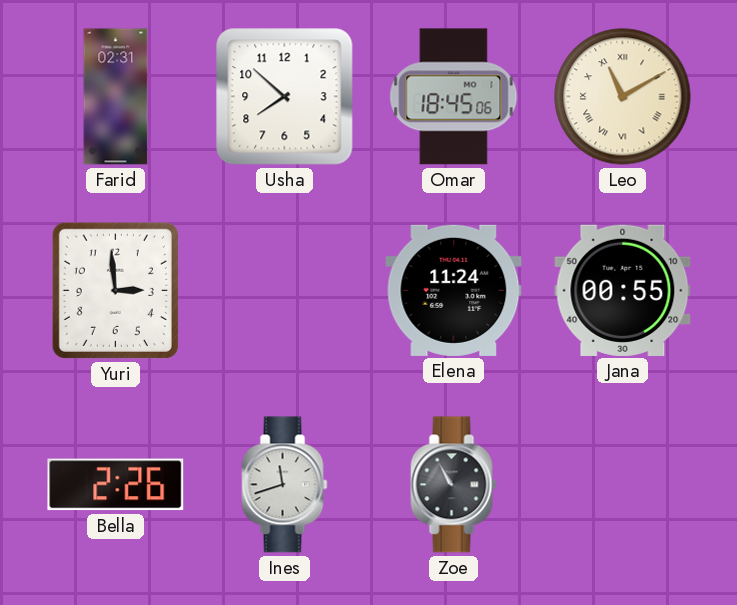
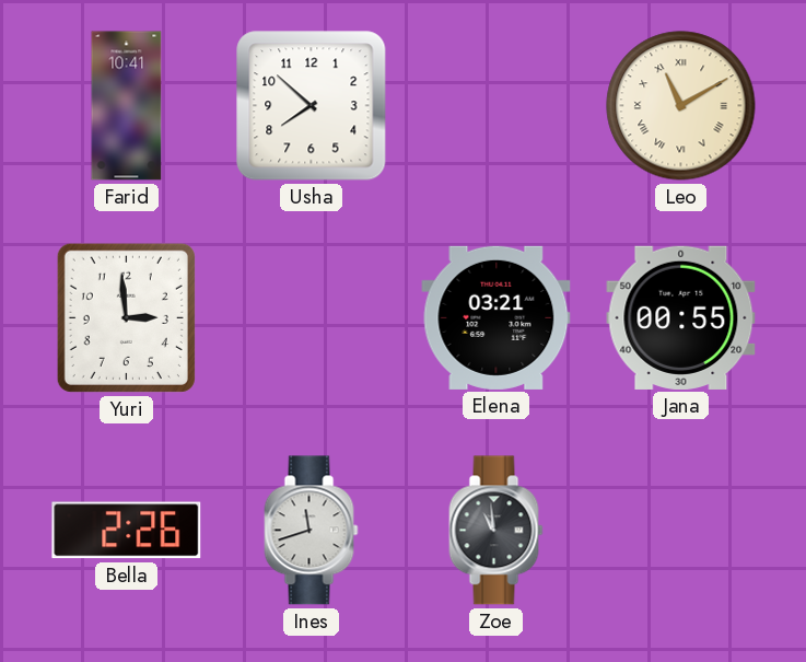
Farid: 02:31 -> 10:41 (127, 106)
Omar: 18:45 -> none (454, 97)
Elena: 11:24 -> 03:21 (497, 317)
Zoe: 10:55 -> 10:59 (497, 531)
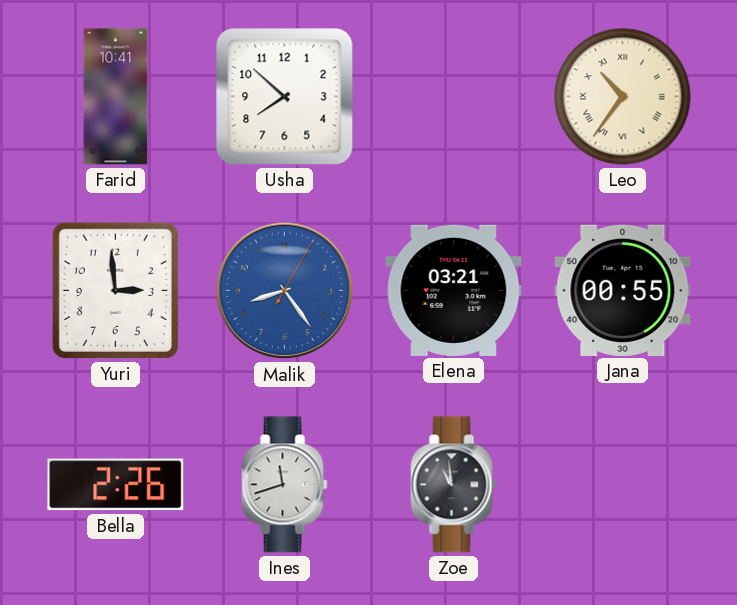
Leo: 11:10 -> 10:36 (623, 97)
Malik: none -> 8:24 (285, 291)
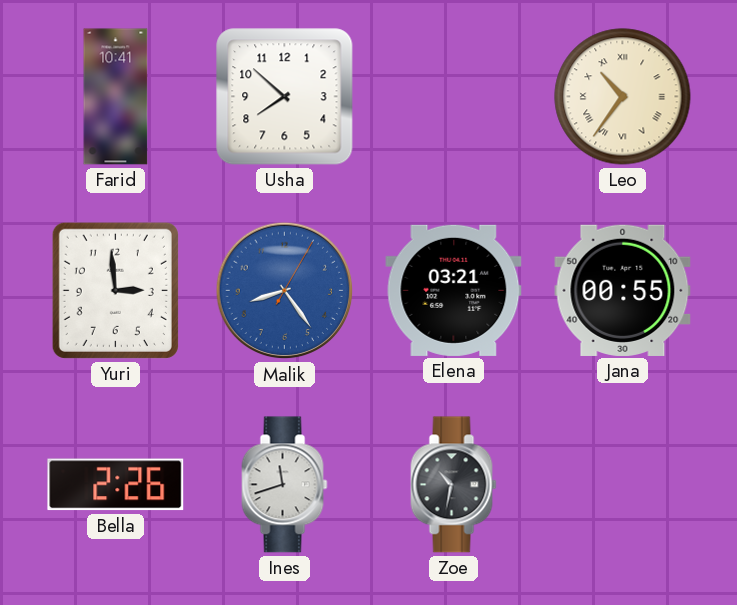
Zoe: 10:59 -> 10:32 (454, 485)
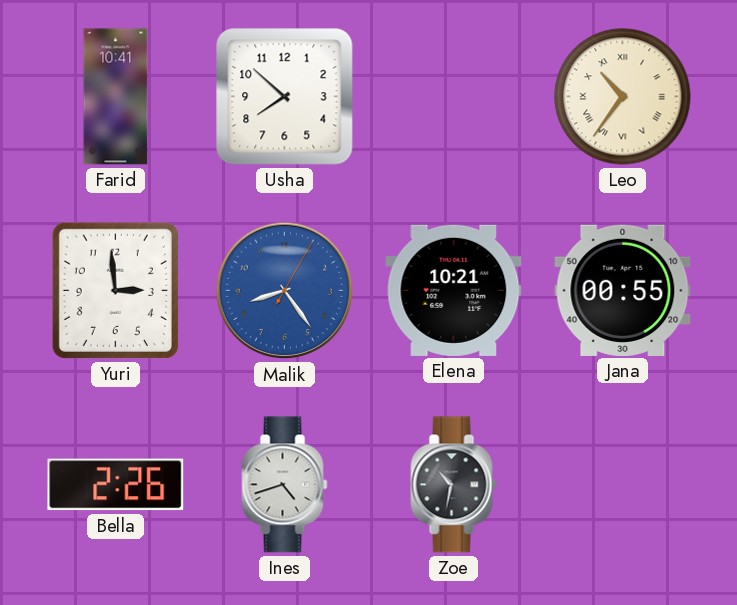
Elena: 03:21 -> 10:21 (454, 290)
Ines: 11:42 -> 4:42 (285, 485)
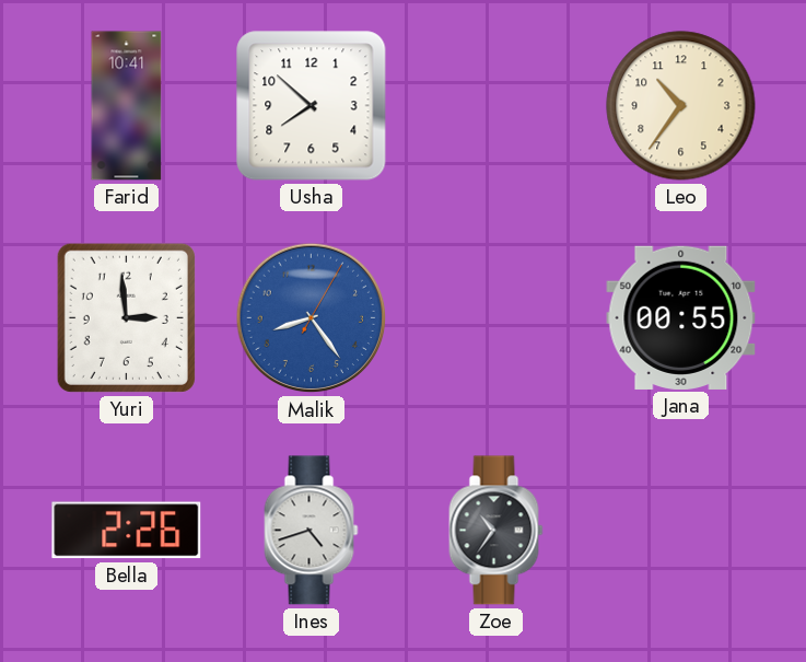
Leo numerals: Roman -> Arabic (681, 106)
Elena: 10:21 -> none (454, 290)
Zoe: 10:32 -> 10:36 (497, 531)
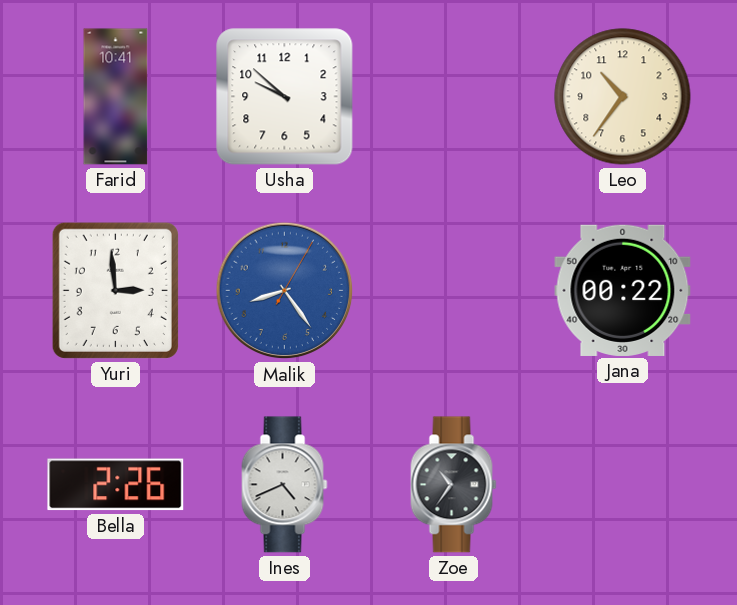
Usha: 7:52 -> 9:52 (285, 97)
Jana: 00:55 -> 00:22 (623, 290)
Ines: 4:42 -> 4:41 (285, 485)
